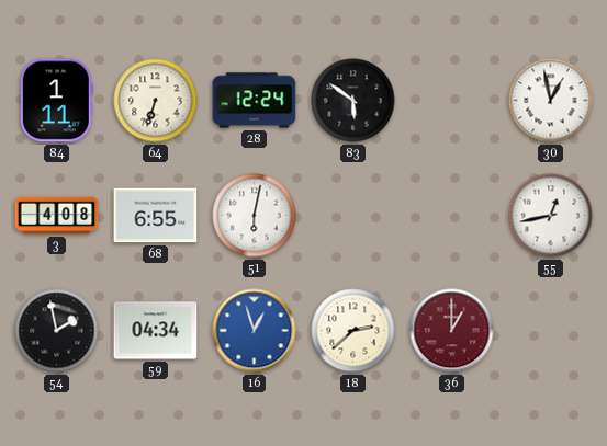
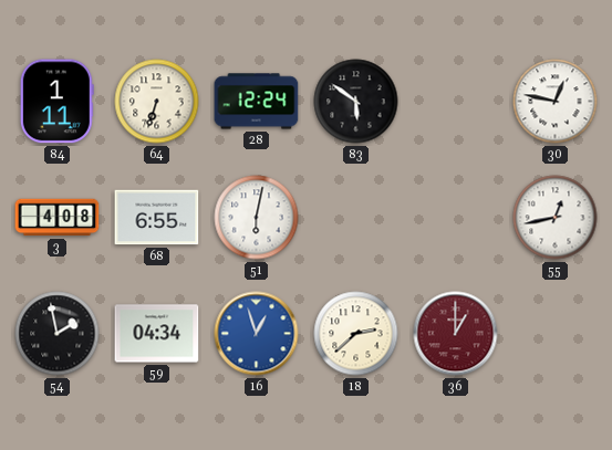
30: 12:58 -> 12:47 (556, 102)
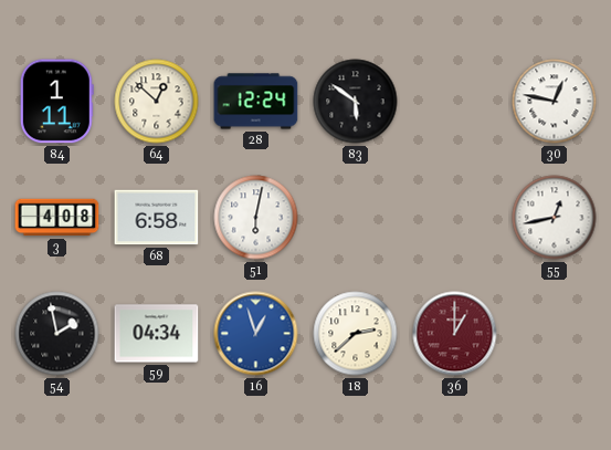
64: 6:33 -> 12:52 (157, 102)
68: 6:55 -> 6:58 (157, 218)
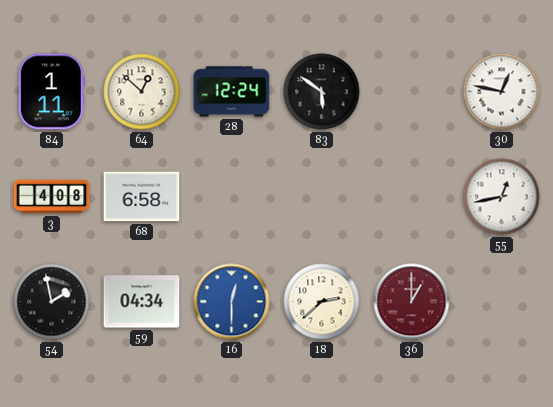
51: 6:02 -> none (256, 218)
16: 12:57 -> 12:30 (232, 302)
